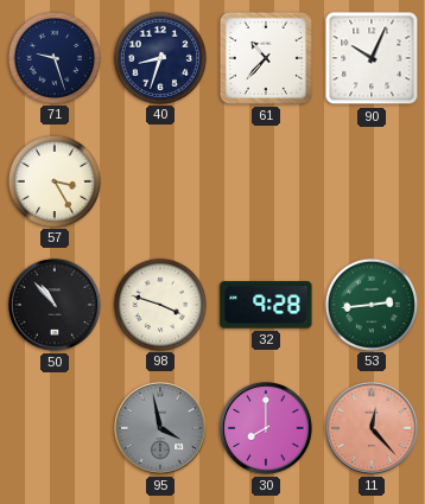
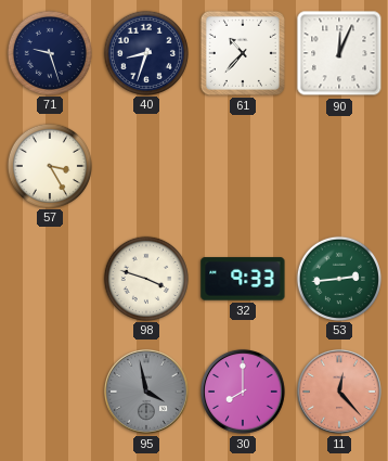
90: 10:04 -> 12:04 (339, 53)
50: 10:53 -> none (55, 305)
32: 9:28 -> 9:33 (243, 279)
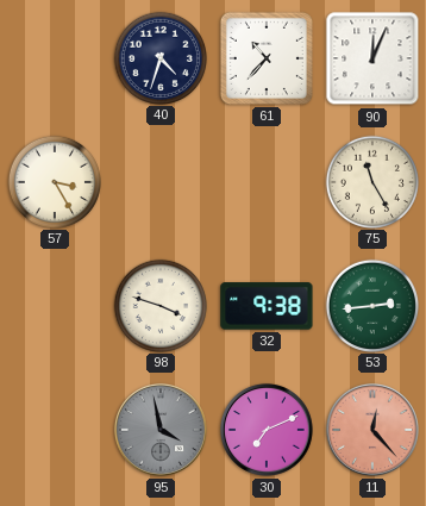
71: 9:27 -> none (49, 52)
40: 8:33 -> 4:33 (159, 57)
75: none -> 11:25 (371, 181)
32: 9:33 -> 9:38 (267, 306)
30: 8:00 -> 7:11 (267, 430)
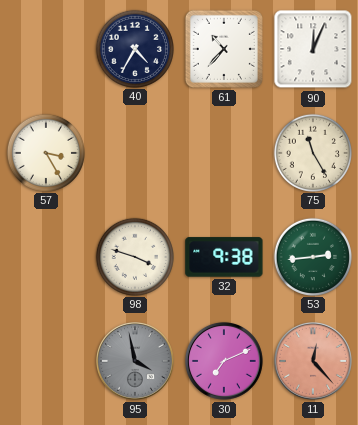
40: 4:33 -> 4:35 (134, 48)
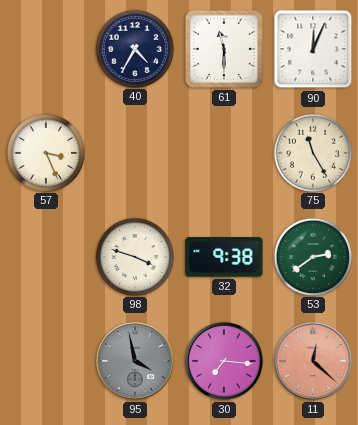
61: 10:37 -> 11:30 (224, 49)
57: 3:25 -> 3:26 (45, 152)
53: 2:44 -> 2:39 (312, 256)
30: 7:11 -> 7:16 (224, 361)
11: 12:23 -> 12:22 (313, 361)
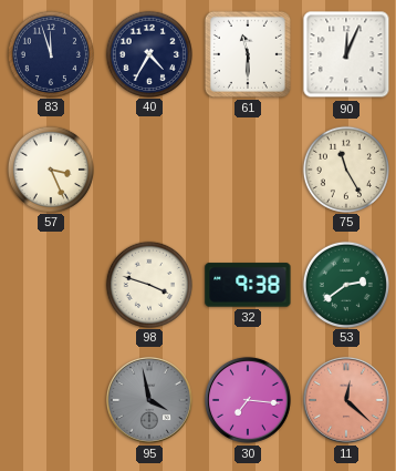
83: none -> 11:57 (50, 53)
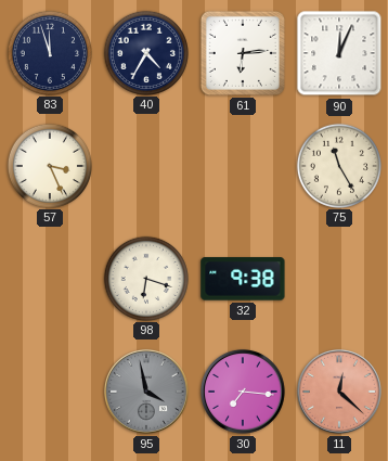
61: 11:30 -> 6:14 (243, 53)
98: 3:48 -> 6:18 (145, 278)
53: 2:39 -> none (345, 284)
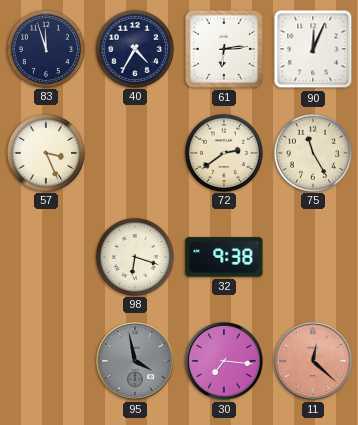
72: none -> 2:39 (223, 152)
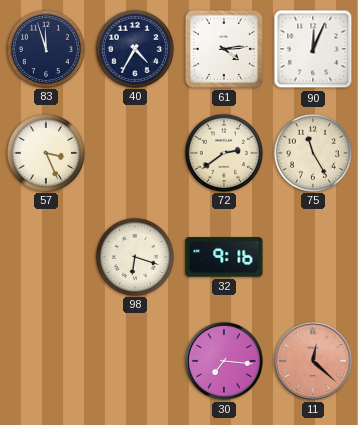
61: 6:14 -> 4:14 (224, 49)
32: 9:38 -> 9:16 (224, 257)
95: 3:58 -> none (135, 361)
